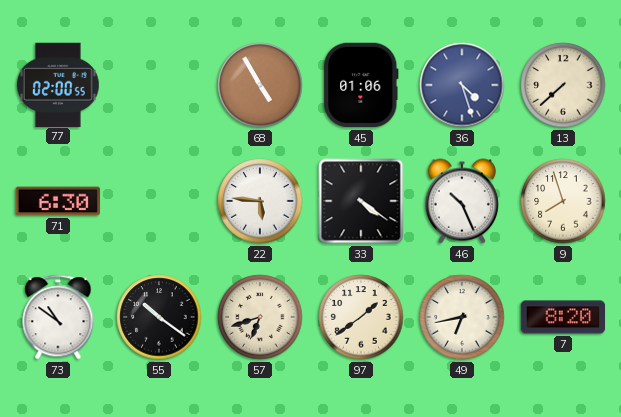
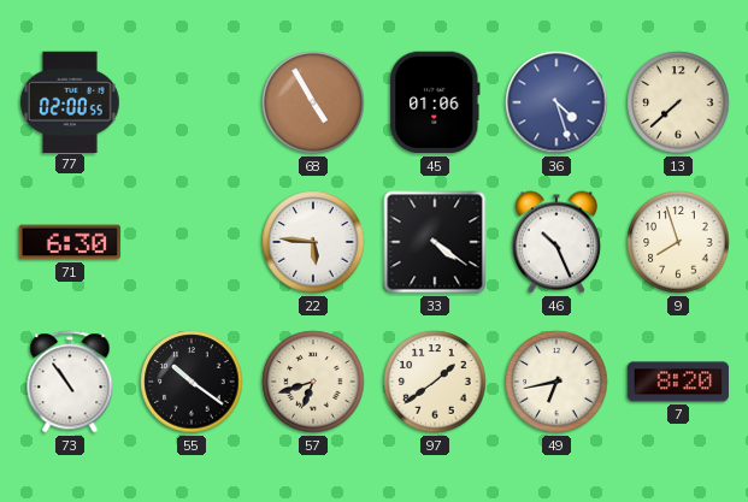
73: 10:51 -> 10:54 (70, 382)
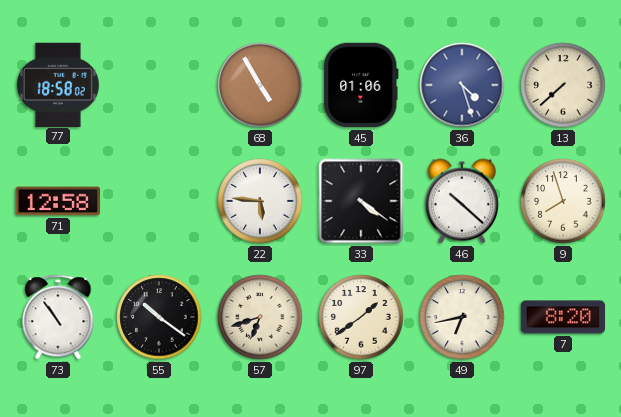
77: 02:00 -> 18:58 (58, 84)
71: 6:30 -> 12:58 (58, 201)
46: 10:26 -> 10:22 (461, 201)
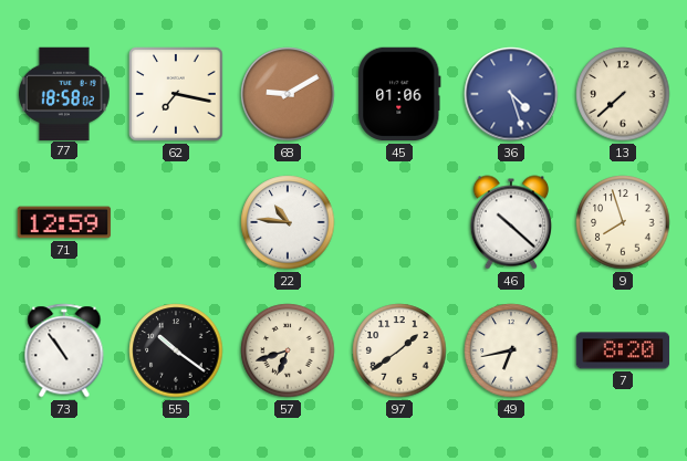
62: none -> 7:17 (176, 94)
68: 4:55 -> 9:10 (288, 94)
71: 12:58 -> 12:59 (64, 222)
22: 5:46 -> 10:46 (288, 222)
33: 4:21 -> none (361, 201)
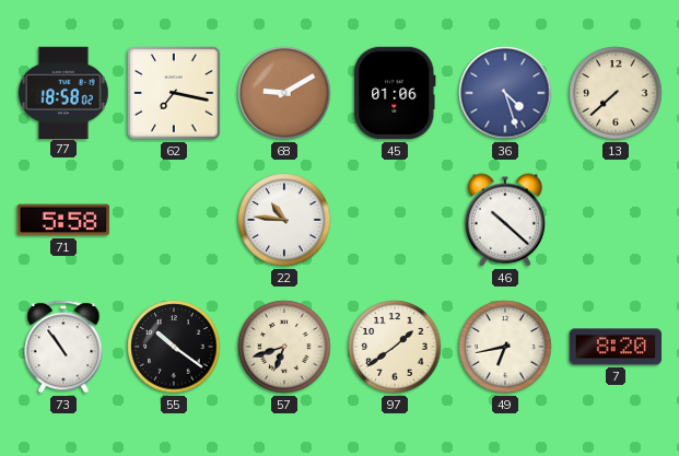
71: 12:59 -> 5:58 (63, 220)
9: 7:57 -> none (623, 222)
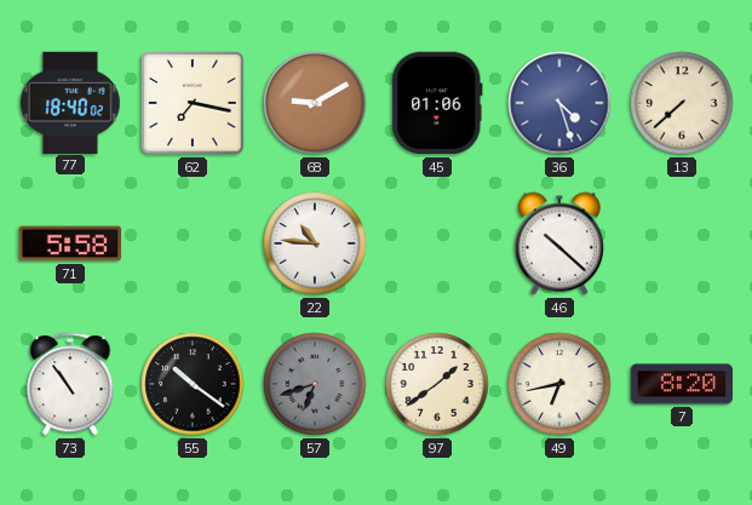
77: 18:58 -> 18:40 (70, 102)
57 dial: cream -> grey (315, 384)
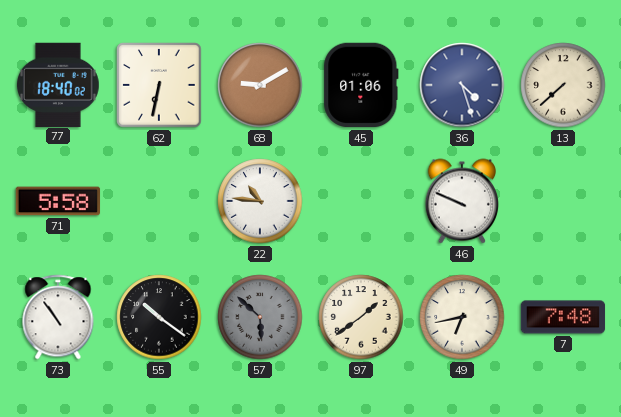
62: 7:17 -> 6:32 (159, 85)
46: 10:22 -> 9:49 (461, 201)
57: 6:42 -> 5:52 (260, 317)
7: 8:20 -> 7:48 (563, 317)
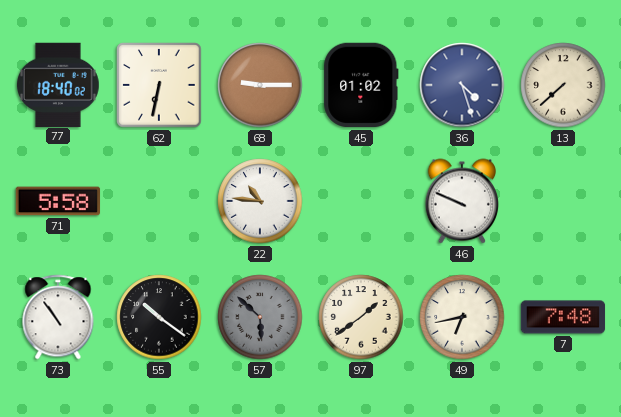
68: 9:10 -> 9:15 (260, 85)
45: 01:06 -> 01:02 (361, 85)
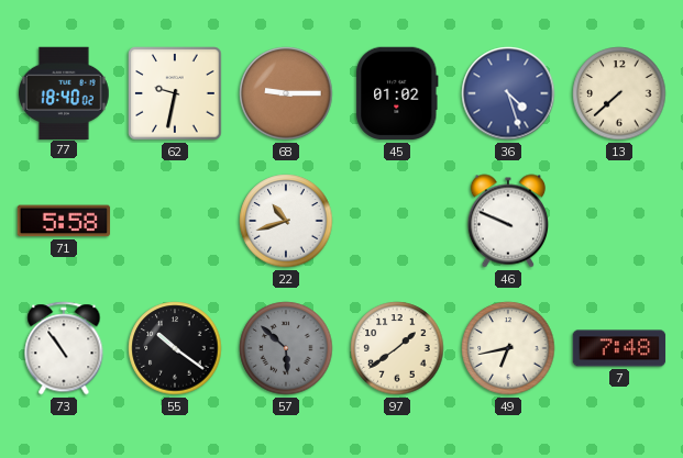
62: 6:32 -> 9:32 (175, 93)
22: 10:46 -> 10:42 (286, 221)
